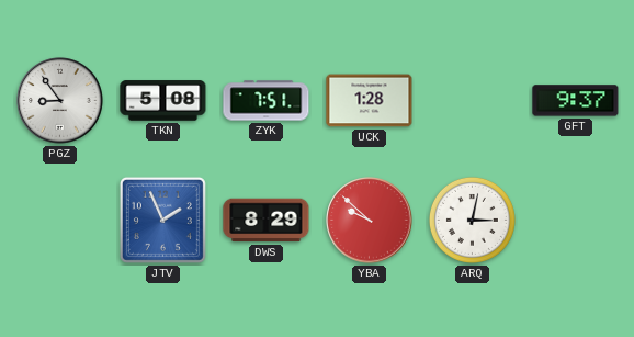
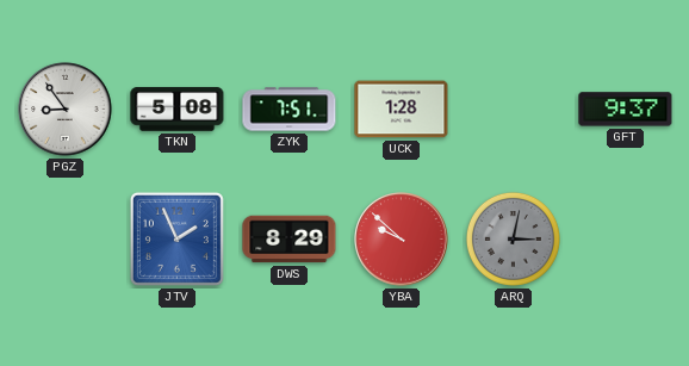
ARQ dial: white -> grey (513, 238)
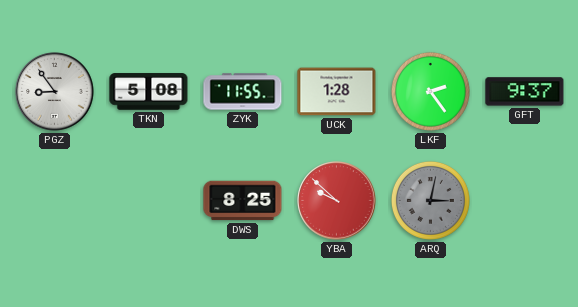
ZYK: 7:51 -> 11:55 (243, 92)
LKF: none -> 2:24 (430, 91)
JTV: 1:56 -> none (176, 238)
DWS: 8:29 -> 8:25 (243, 201)
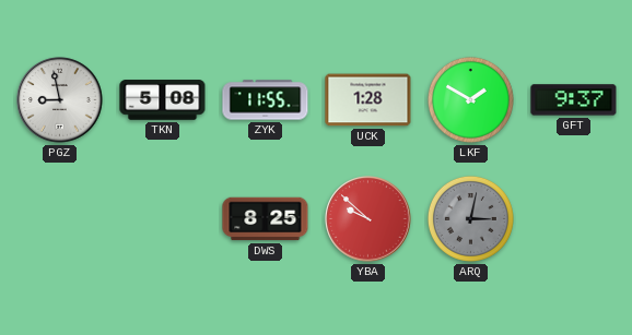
PGZ: 8:54 -> 8:58 (60, 100)
LKF: 2:24 -> 1:50 (470, 99)
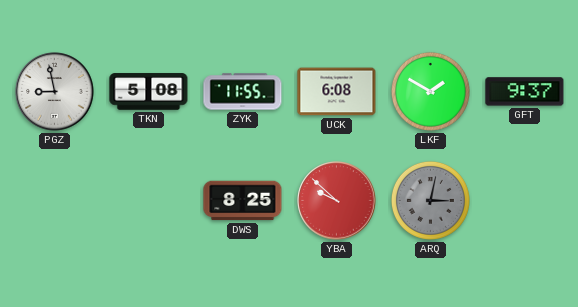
UCK: 1:28 -> 6:08 (337, 92)
